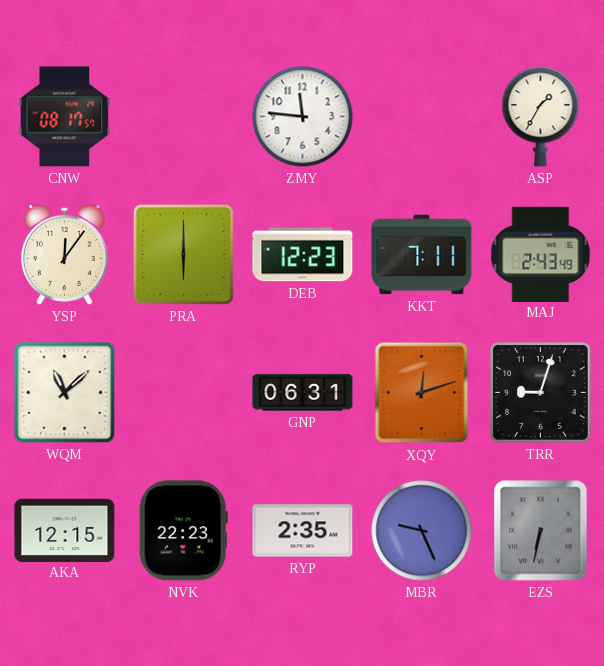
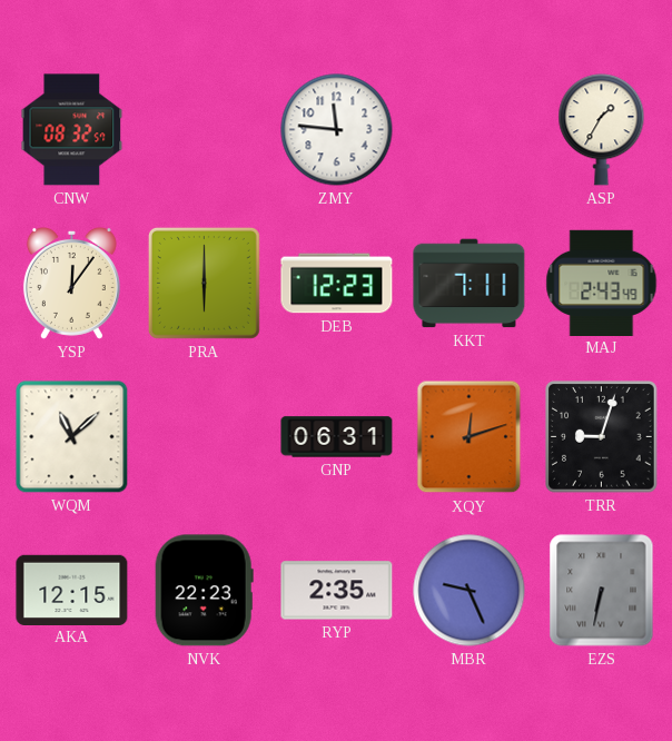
CNW: 08:17 -> 08:32 (72, 130)
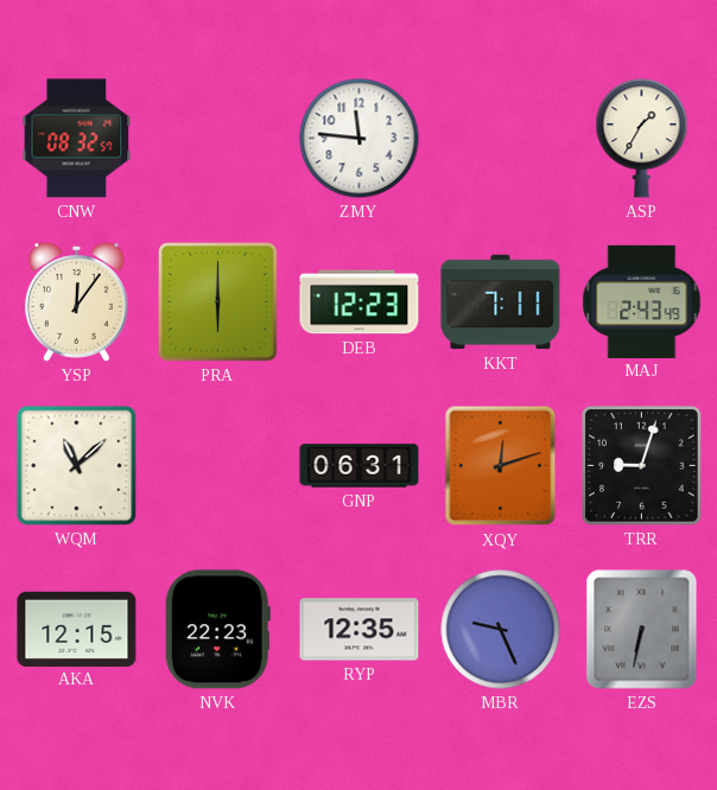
RYP: 2:35 -> 12:35 (360, 630)
